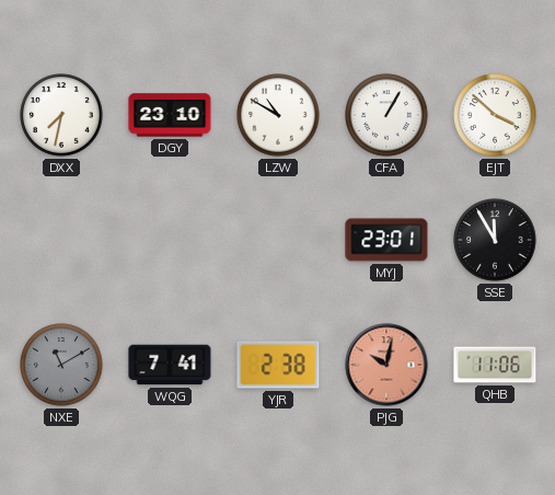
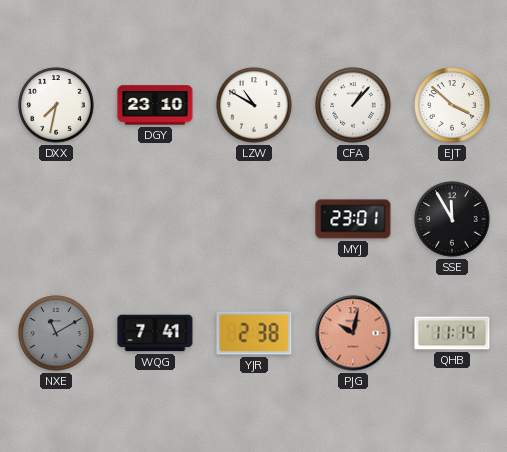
CFA: 1:05 -> 1:07 (353, 105)
QHB: 11:06 -> 11:14 (452, 333)
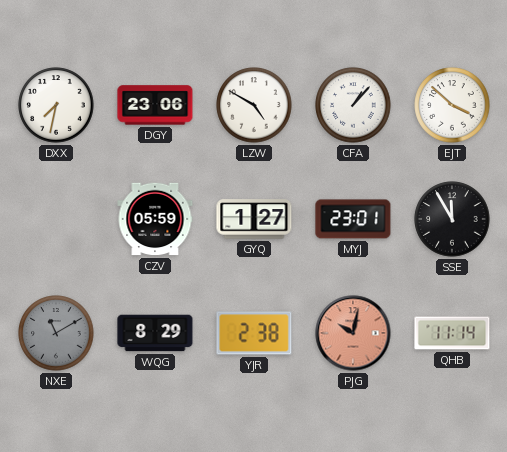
DGY: 23:10 -> 23:06 (155, 105)
LZW: 10:50 -> 4:50 (254, 105)
CZV: none -> 05:59 (155, 219)
GYQ: none -> 1:27 (254, 219)
WQG: 7:41 -> 8:29 (155, 333)
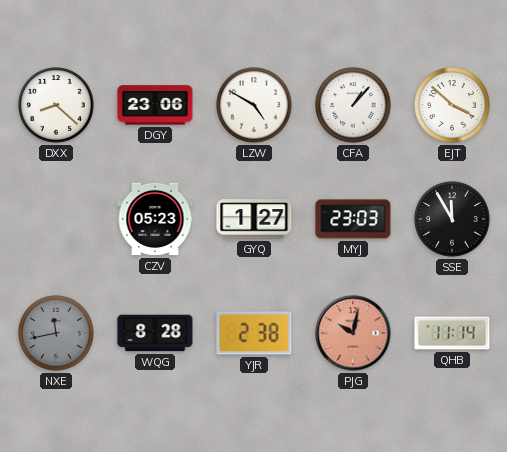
DXX: 7:32 -> 8:22 (56, 105)
CZV: 05:59 -> 05:23 (155, 219)
MYJ: 23:01 -> 23:03 (353, 219)
NXE: 11:10 -> 11:43 (56, 333)
WQG: 8:29 -> 8:28 (155, 333)
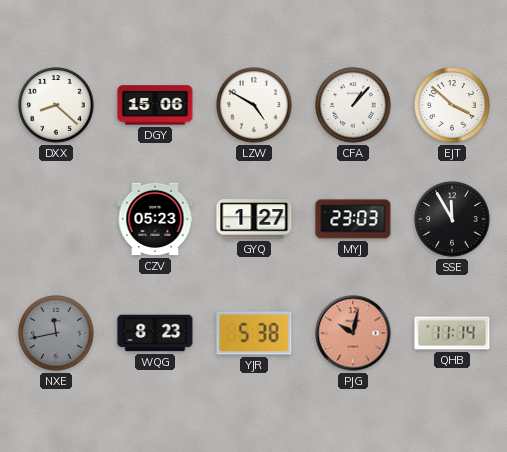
DGY: 23:06 -> 15:06 (155, 105)
WQG: 8:28 -> 8:23 (155, 333)
YJR: 2:38 -> 5:38 (254, 333)
